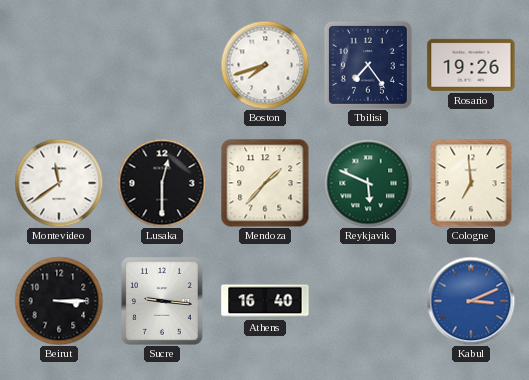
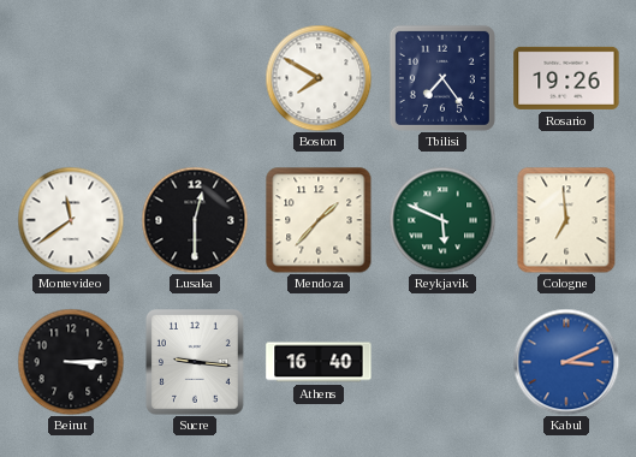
Boston: 7:42 -> 7:50 (319, 78)
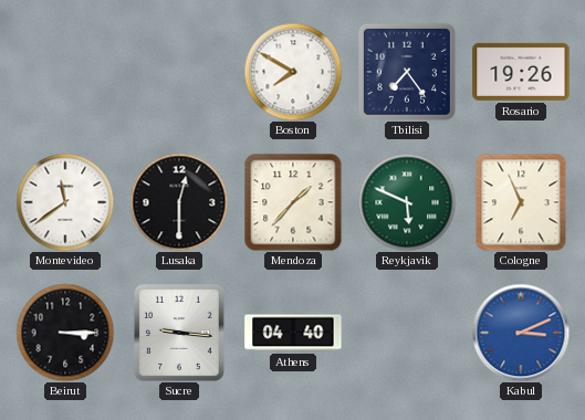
Cologne: 6:59 -> 6:56 (521, 202)
Athens: 16:40 -> 04:40 (293, 333)
